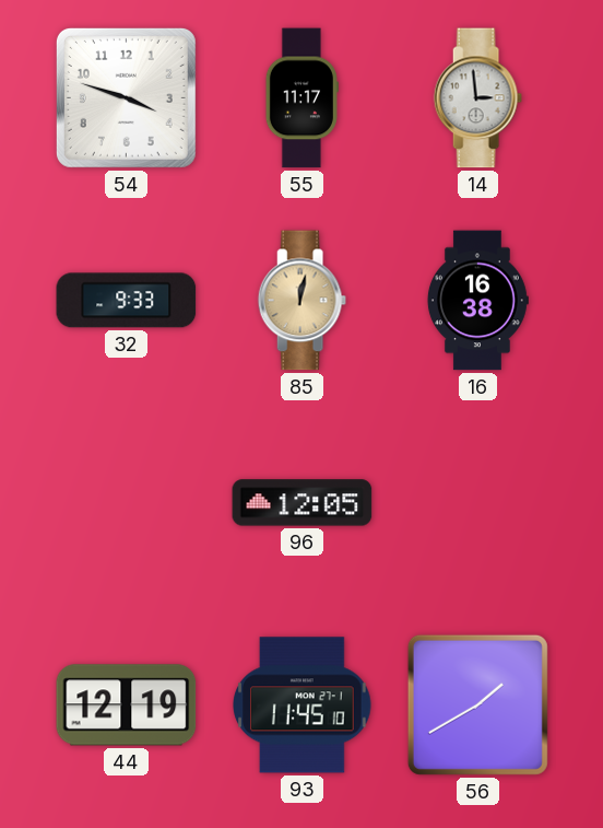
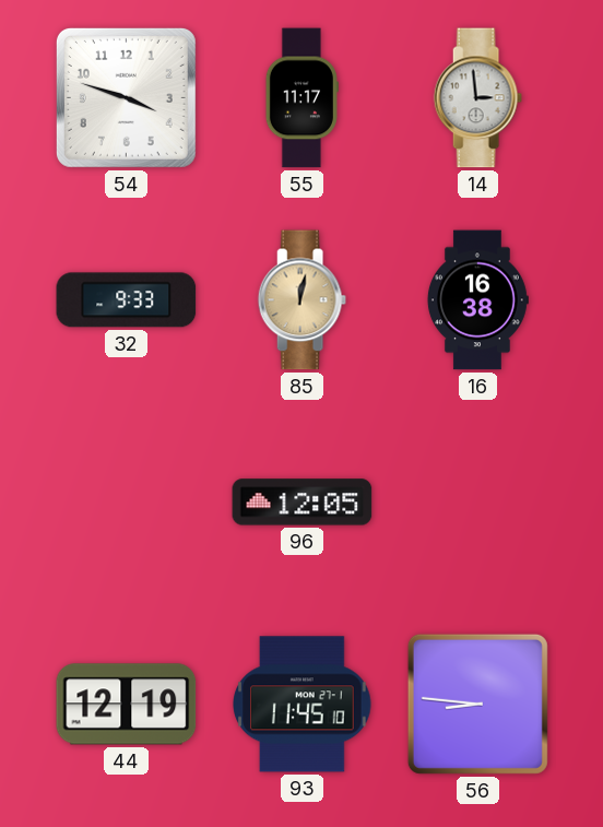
56: 1:40 -> 8:46 (477, 704)
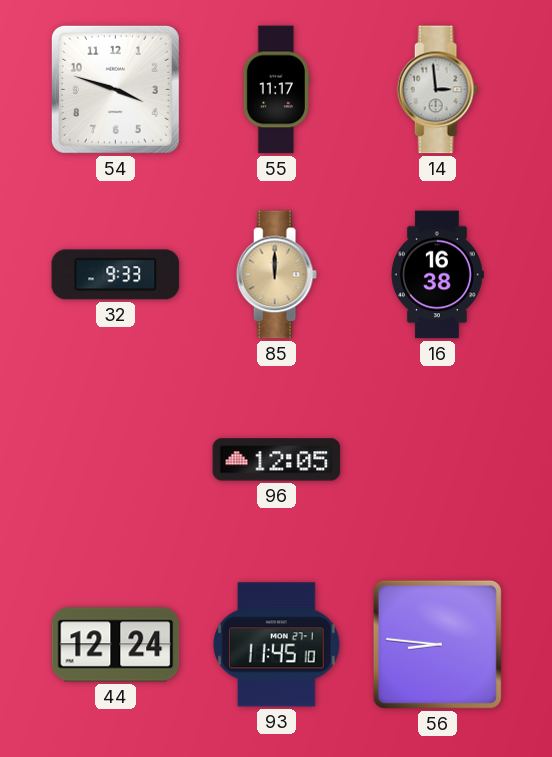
85: 12:02 -> 12:00 (276, 275)
44: 12:19 -> 12:24 (116, 645)
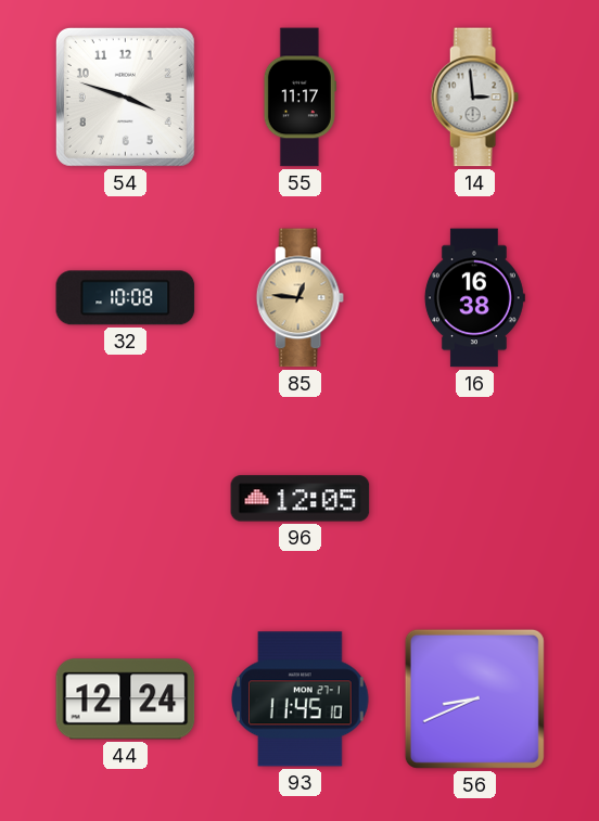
32: 9:33 -> 10:08 (126, 298)
85: 12:00 -> 12:46 (299, 298)
56: 8:46 -> 8:41 (474, 698)
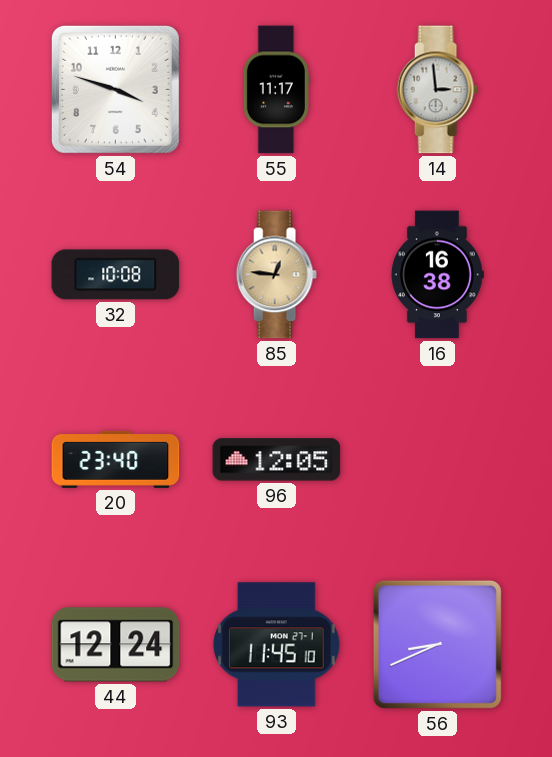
20: none -> 23:40 (116, 459)
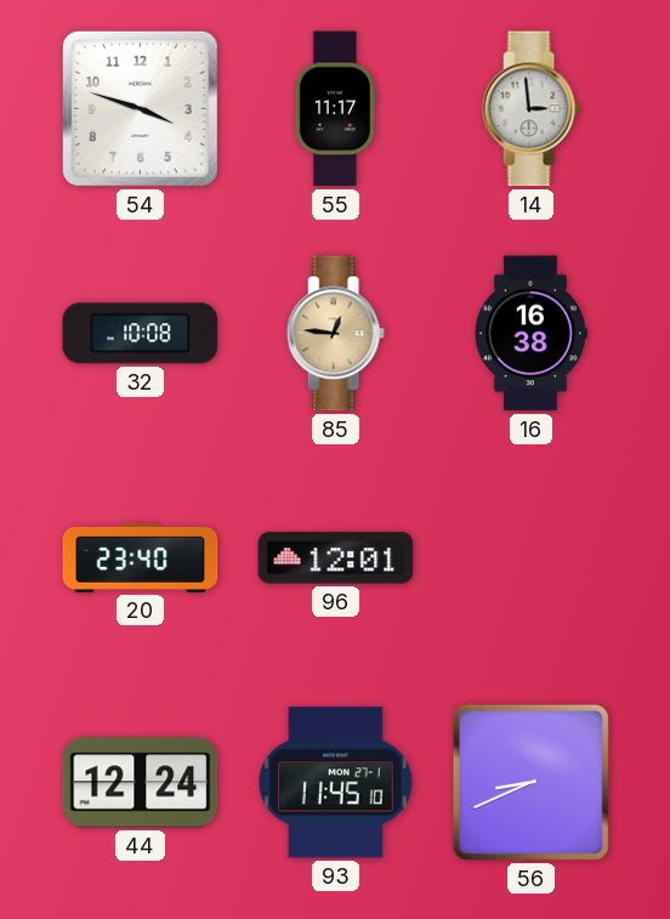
96: 12:05 -> 12:01 (336, 558)
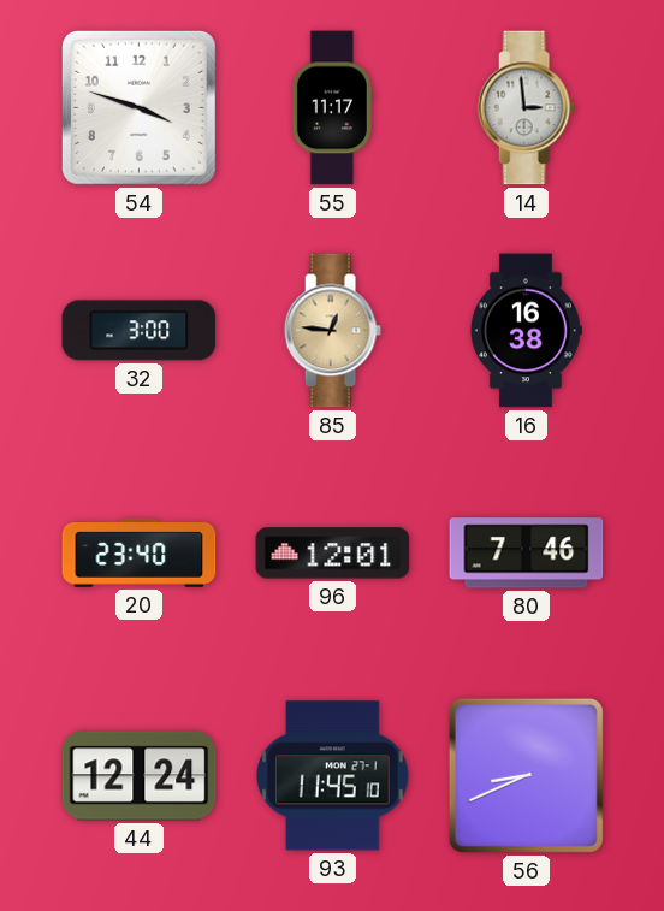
32: 10:08 -> 3:00 (140, 331)
80: none -> 7:46 (527, 554)
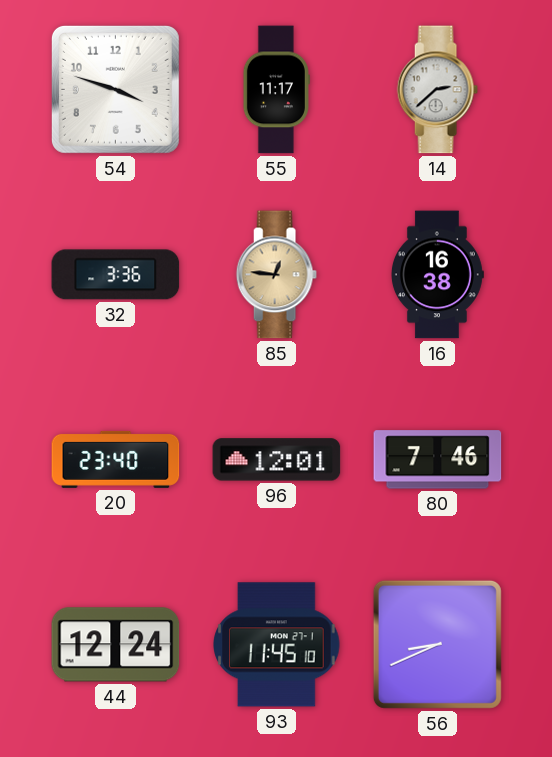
14: 2:59 -> 2:38 (437, 90)
32: 3:00 -> 3:36 (116, 275)
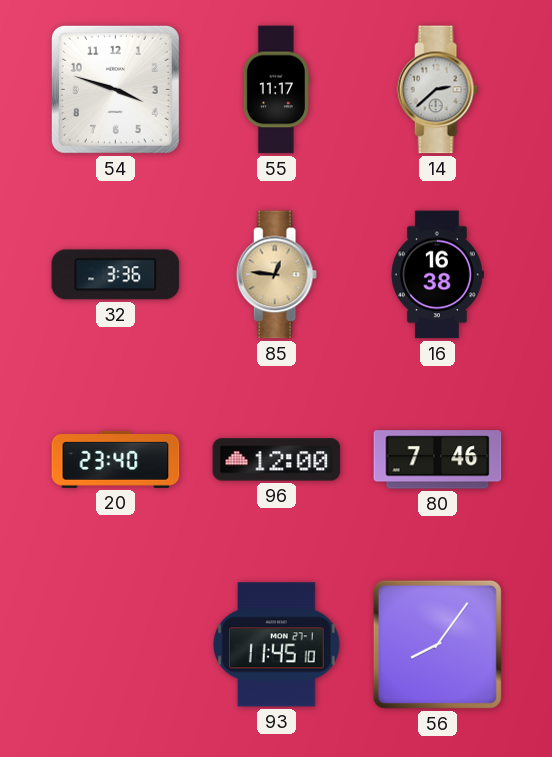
96: 12:01 -> 12:00 (277, 460)
44: 12:24 -> none (116, 645)
56: 8:41 -> 8:06 (437, 644)
